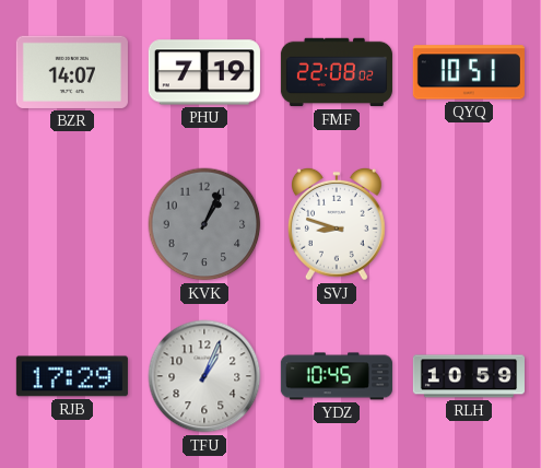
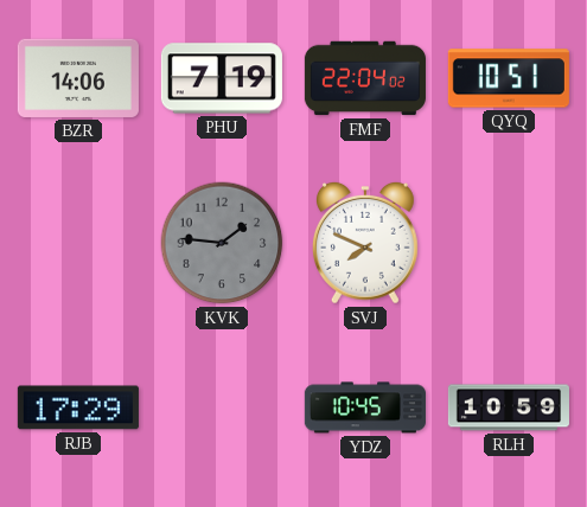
BZR: 14:07 -> 14:06 (78, 78)
FMF: 22:08 -> 22:04 (365, 78)
KVK: 1:04 -> 1:46 (222, 243)
SVJ: 8:48 -> 7:49 (365, 243)
TFU: 1:04 -> none (204, 376)
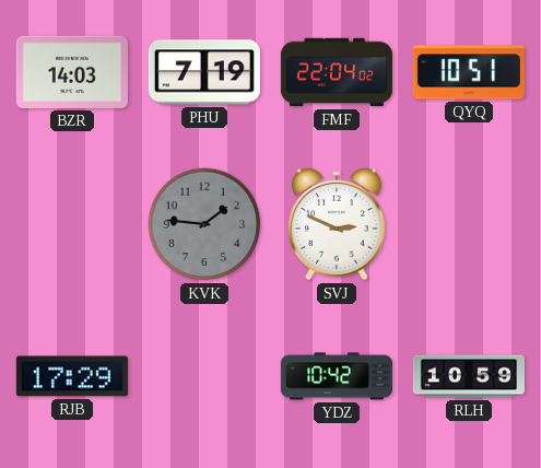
BZR: 14:06 -> 14:03 (72, 72)
SVJ: 7:49 -> 2:49 (337, 224)
YDZ: 10:45 -> 10:42 (337, 376)
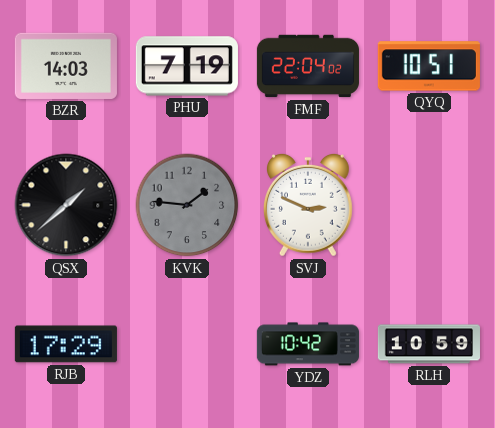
QSX: none -> 1:38 (66, 205)
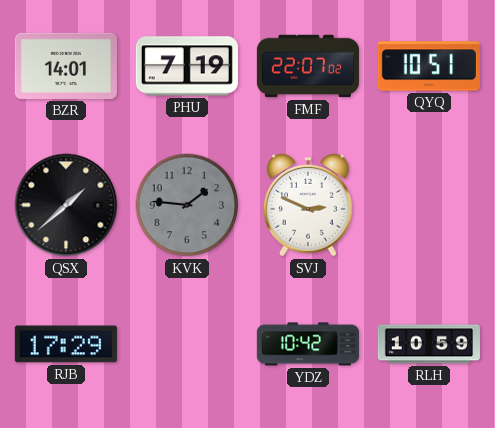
BZR: 14:03 -> 14:01 (66, 66)
FMF: 22:04 -> 22:07 (308, 66)
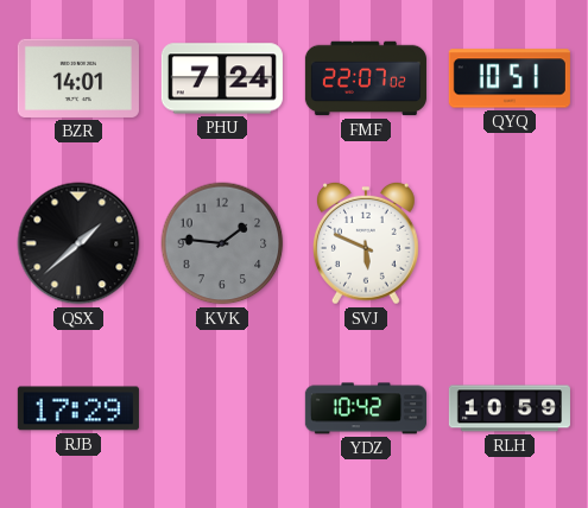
PHU: 7:19 -> 7:24 (222, 78)
SVJ: 2:49 -> 5:49 (366, 243)
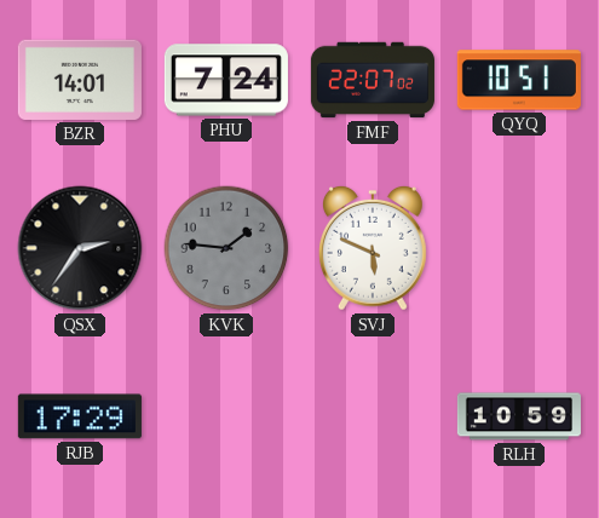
QSX: 1:38 -> 2:36 (80, 248)
YDZ: 10:42 -> none (366, 408)
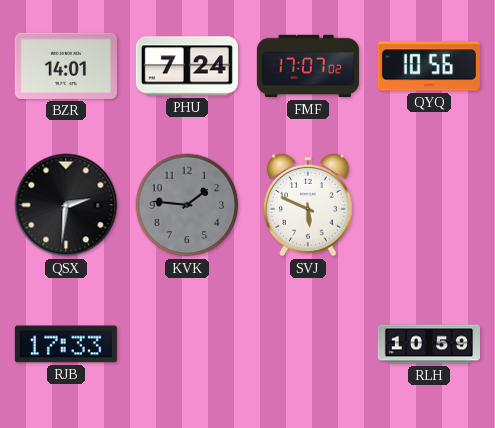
FMF: 22:07 -> 17:07 (308, 66)
QYQ: 10:51 -> 10:56 (429, 66)
QSX: 2:36 -> 2:31 (66, 205)
RJB: 17:29 -> 17:33 (66, 344)
